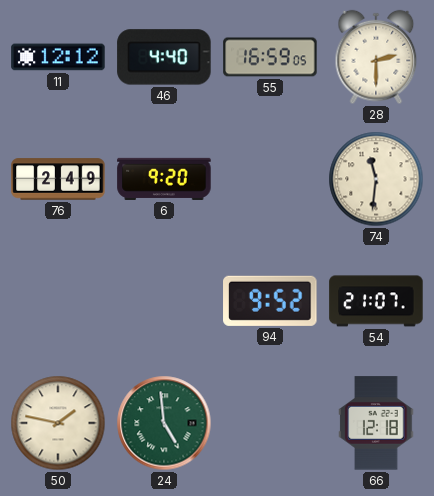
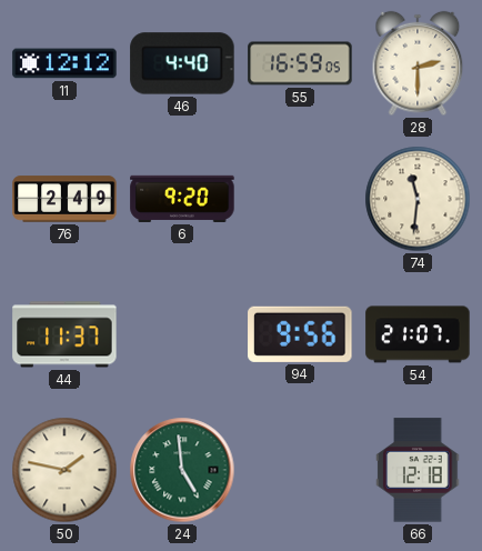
44: none -> 11:37 (64, 334)
94: 9:52 -> 9:56 (300, 334)
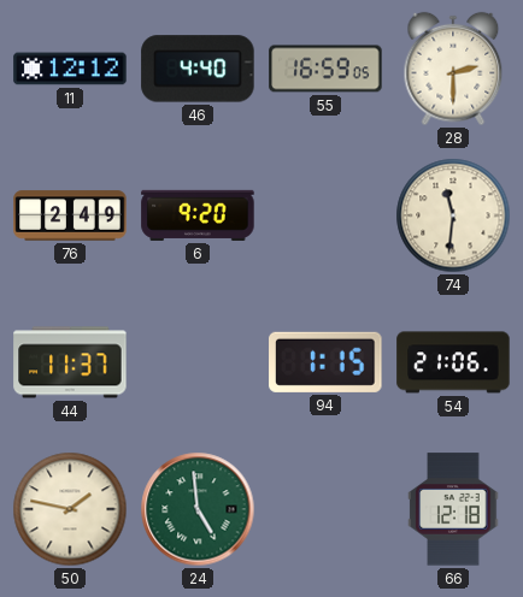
94: 9:56 -> 1:15 (325, 362)
54: 21:07 -> 21:06 (453, 362)
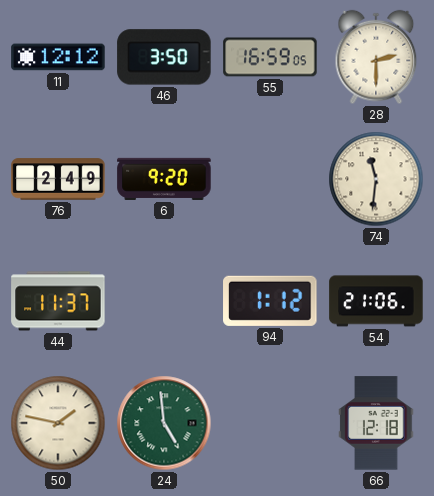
46: 4:40 -> 3:50 (164, 57)
94: 1:15 -> 1:12 (270, 301)
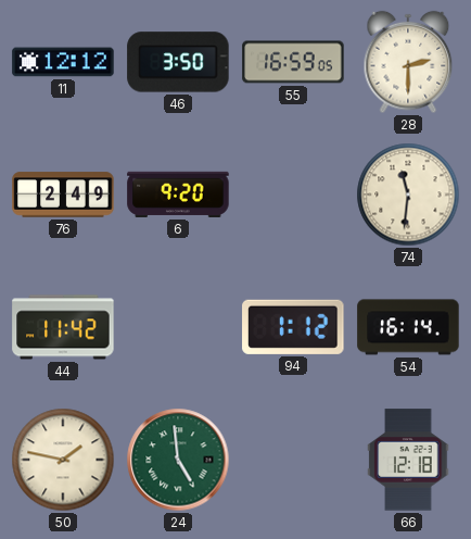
44: 11:37 -> 11:42 (63, 327)
54: 21:06 -> 16:14 (408, 327)
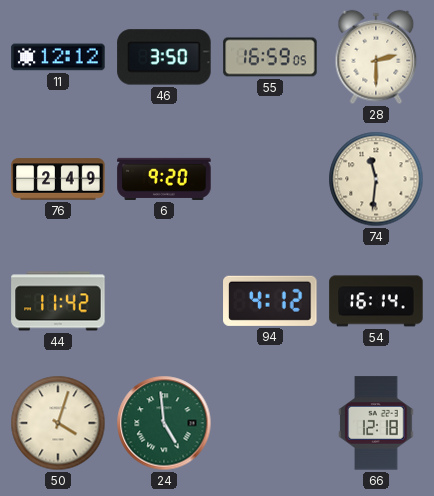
94: 1:12 -> 4:12 (270, 301)
50: 1:47 -> 4:03 (58, 423)
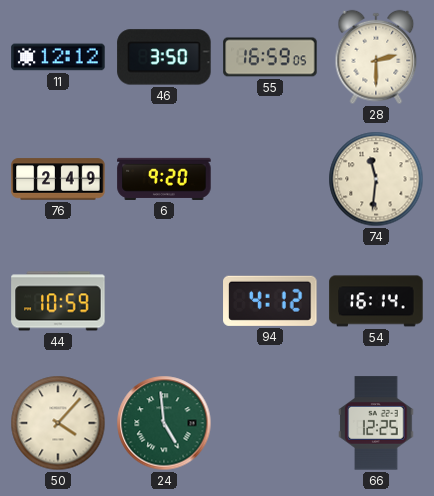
44: 11:42 -> 10:59 (58, 301)
50: 4:03 -> 4:07 (58, 423)
66: 12:18 -> 12:25 (376, 423)
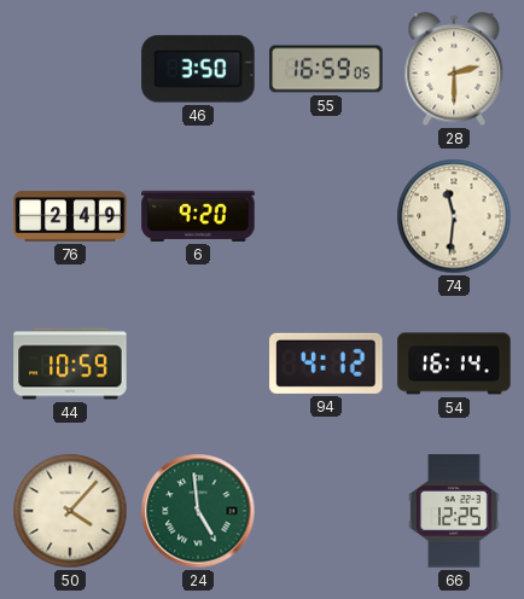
11: 12:12 -> none (58, 57)
